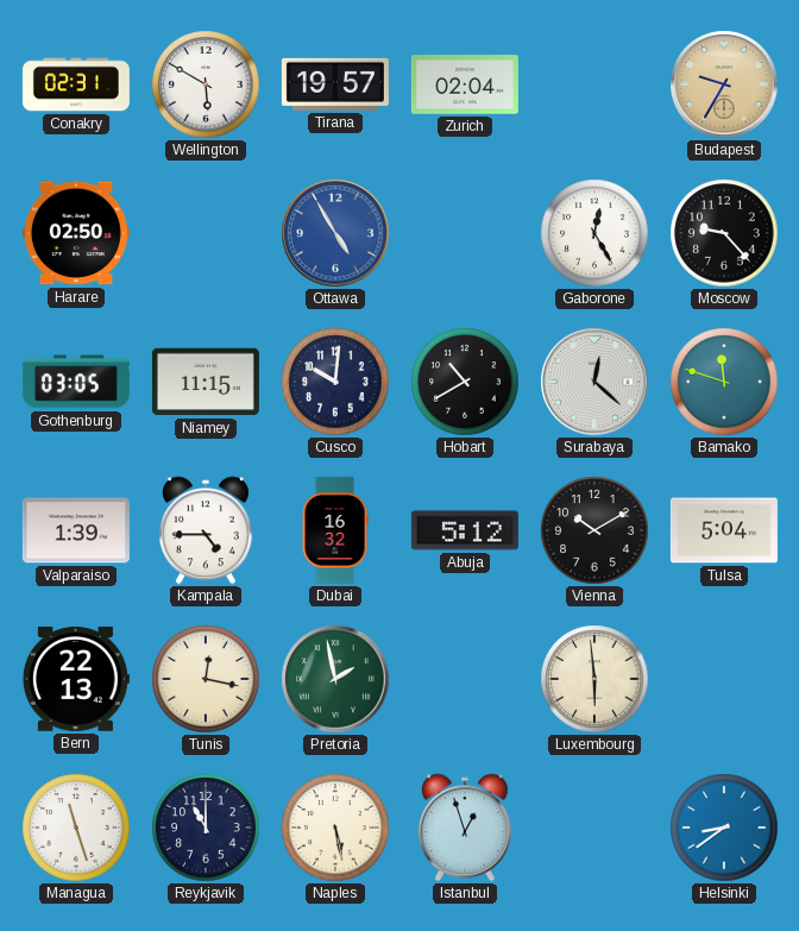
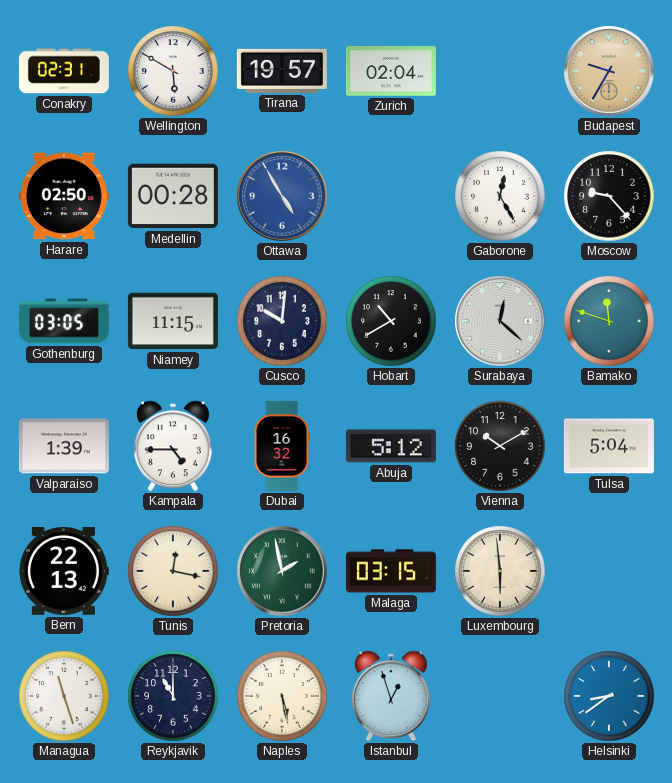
Medellin: none -> 00:28 (173, 196)
Malaga: none -> 03:15 (391, 571)
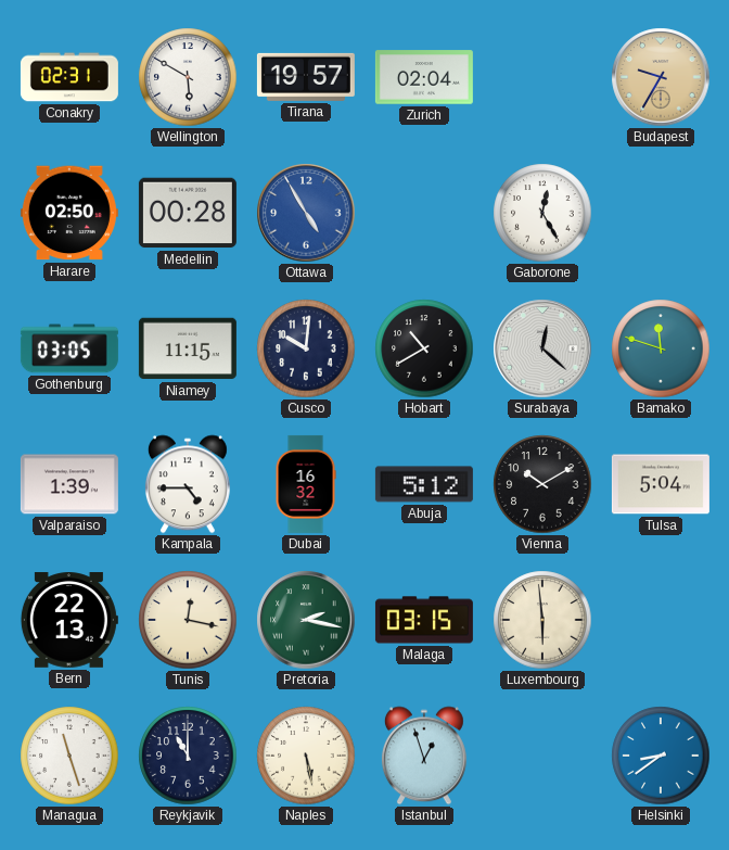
Moscow: 9:23 -> none (609, 196)
Pretoria: 1:58 -> 2:17 (306, 620)
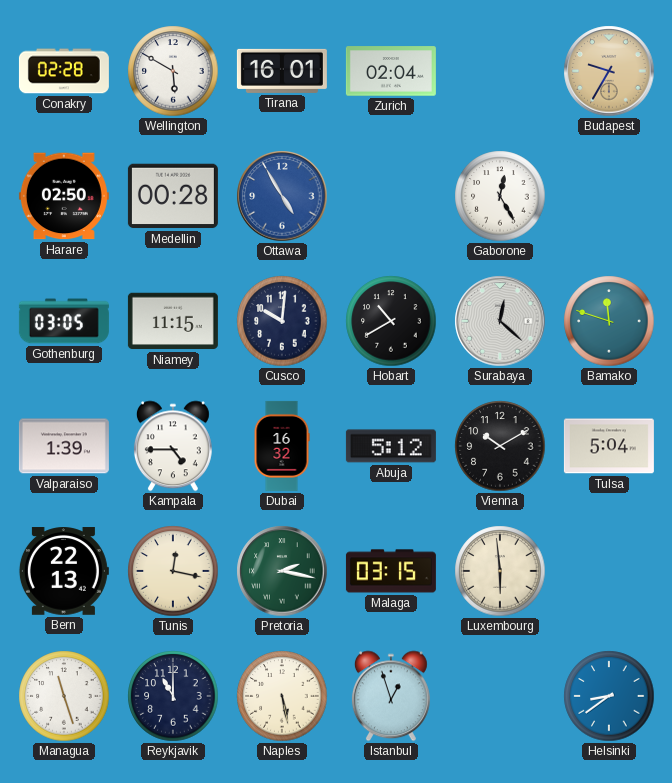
Conakry: 02:31 -> 02:28 (64, 71)
Tirana: 19:57 -> 16:01 (282, 71)
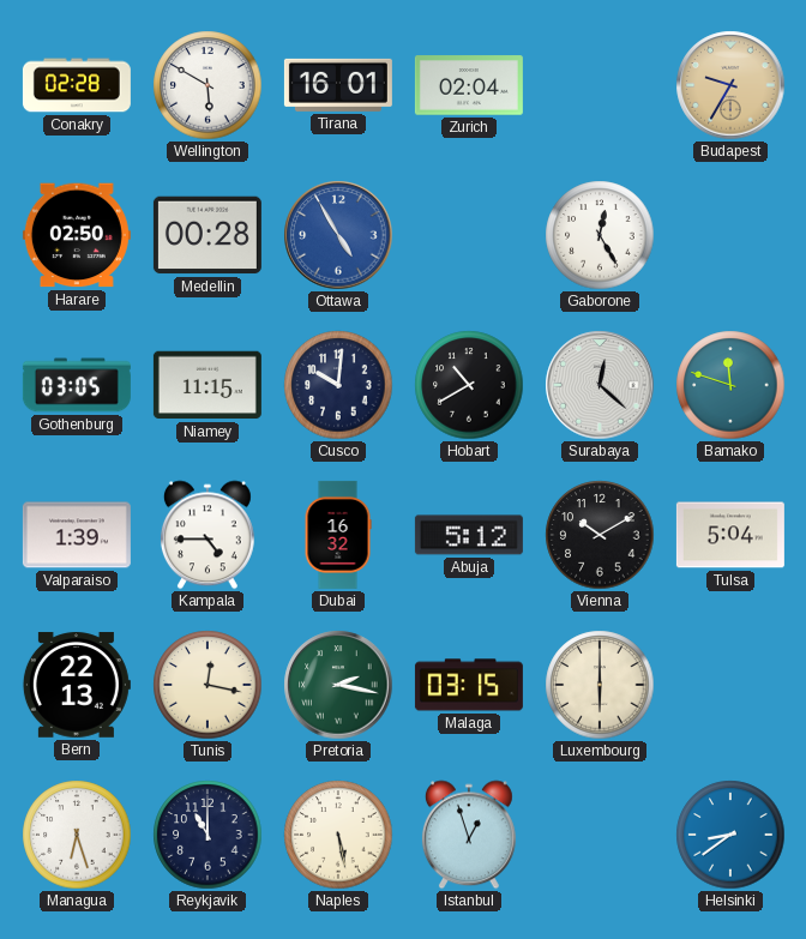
Luxembourg: 5:59 -> 6:00 (600, 685)
Managua: 11:27 -> 6:27 (77, 835)
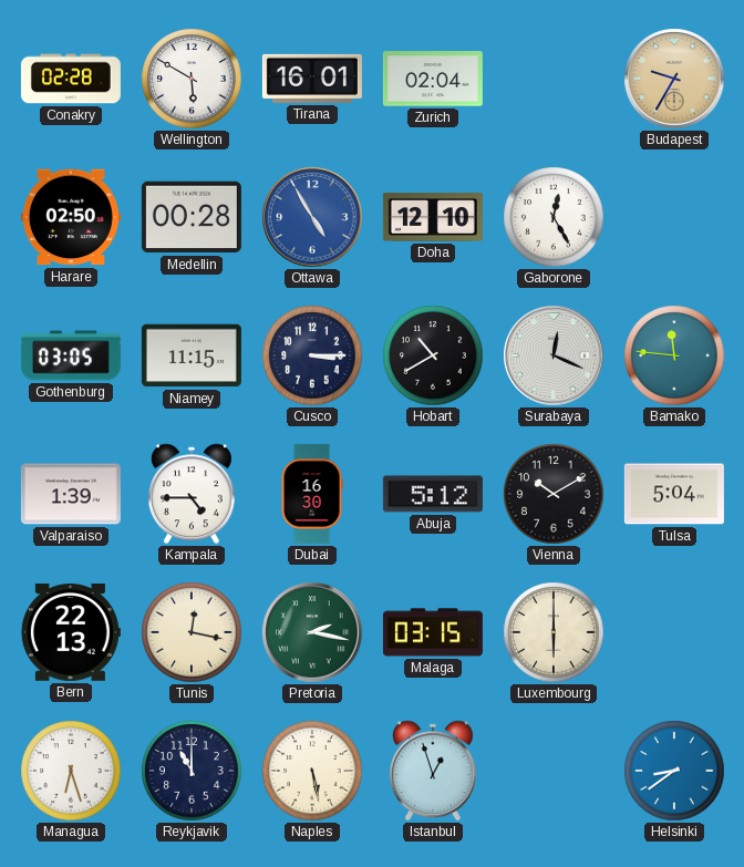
Doha: none -> 12:10 (433, 217)
Cusco: 10:01 -> 3:15 (312, 355)
Surabaya: 12:22 -> 12:19 (554, 355)
Bamako: 11:48 -> 11:46 (674, 355)
Dubai: 16:32 -> 16:30 (312, 494)
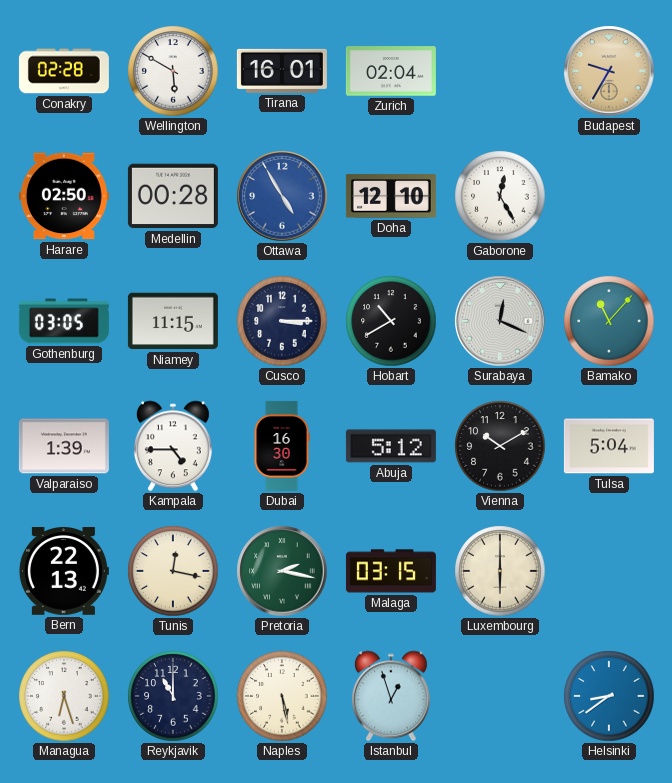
Bamako: 11:46 -> 11:07 (609, 321)
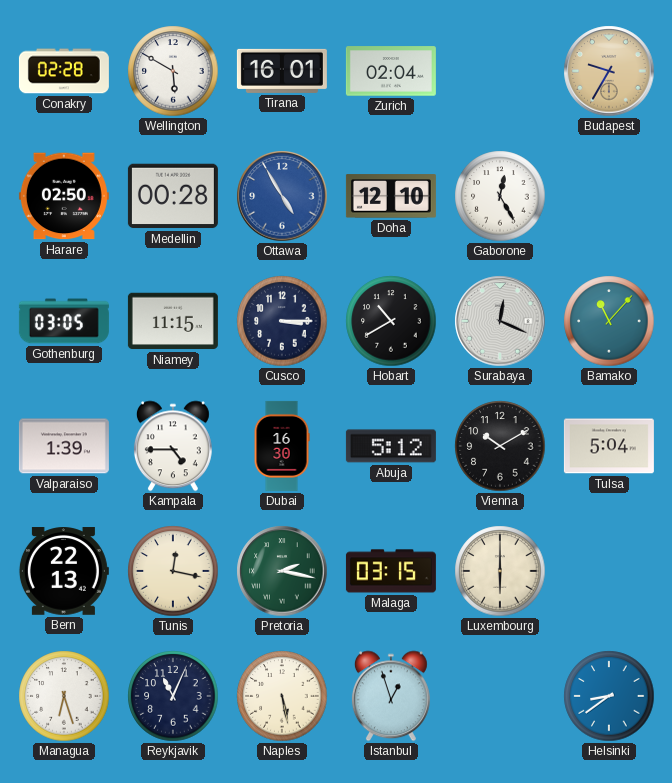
Reykjavik: 11:00 -> 11:04 (173, 696)
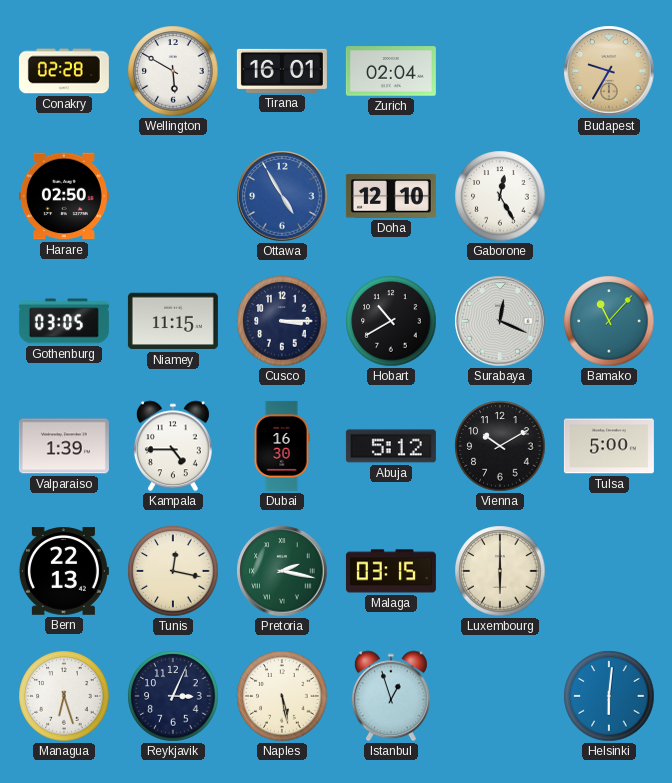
Medellin: 00:28 -> none (173, 196)
Tulsa: 5:04 -> 5:00 (609, 446)
Reykjavik: 11:04 -> 3:04 (173, 696)
Helsinki: 8:39 -> 6:01 (609, 696)
